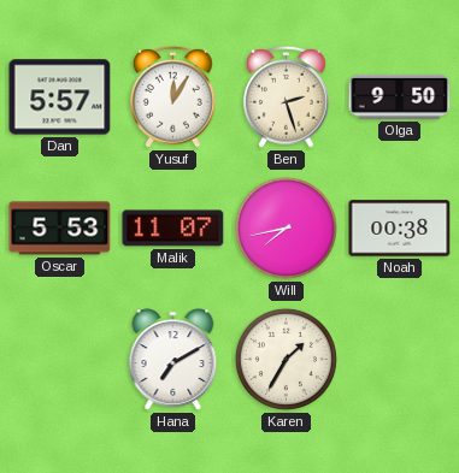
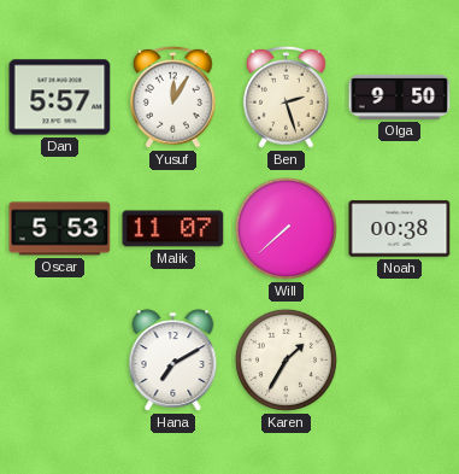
Will: 7:43 -> 7:38 (286, 228)
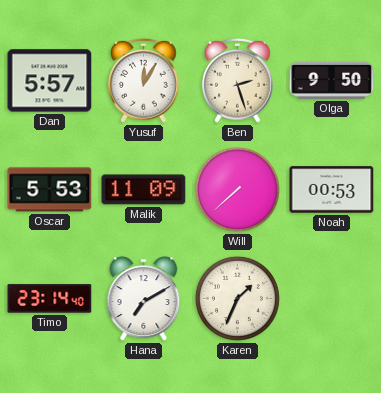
Malik: 11:07 -> 11:09 (144, 190)
Noah: 00:38 -> 00:53 (332, 190)
Timo: none -> 23:14 (50, 299)
Karen: 1:35 -> 1:34 (237, 298)
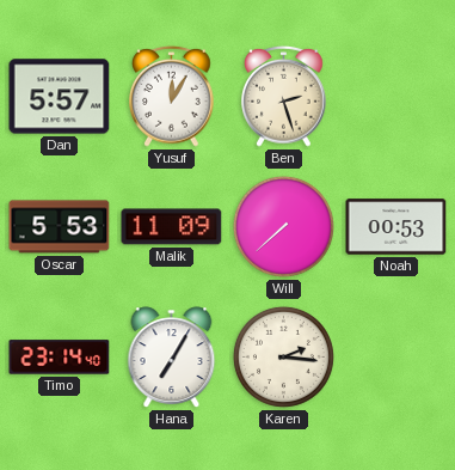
Olga: 9:50 -> none (332, 80)
Hana: 7:10 -> 7:05 (172, 358)
Karen: 1:34 -> 2:16 (283, 356)
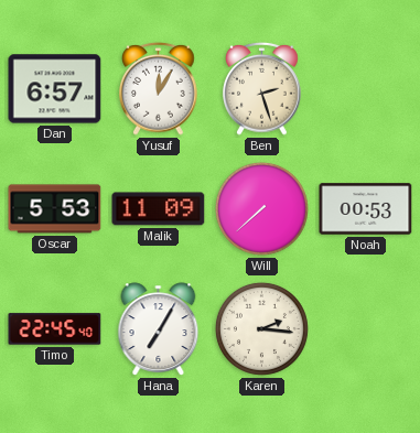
Dan: 5:57 -> 6:57 (55, 89)
Timo: 23:14 -> 22:45 (55, 329)
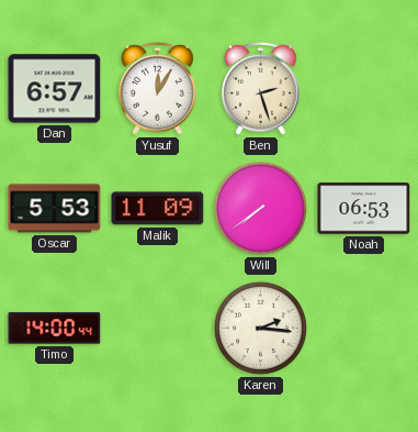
Will: 7:38 -> 7:39 (260, 208)
Noah: 00:53 -> 06:53 (364, 209)
Timo: 22:45 -> 14:00 (55, 329)
Hana: 7:05 -> none (159, 329)
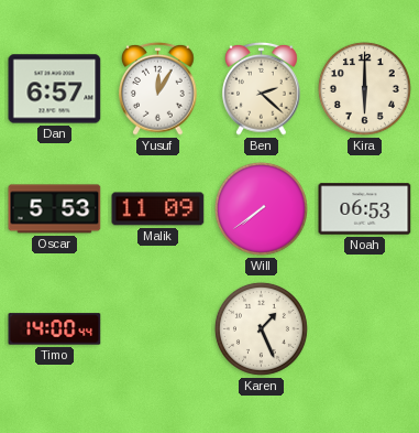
Ben: 2:27 -> 2:22 (262, 88)
Kira: none -> 6:00 (364, 88)
Karen: 2:16 -> 1:26 (261, 328)
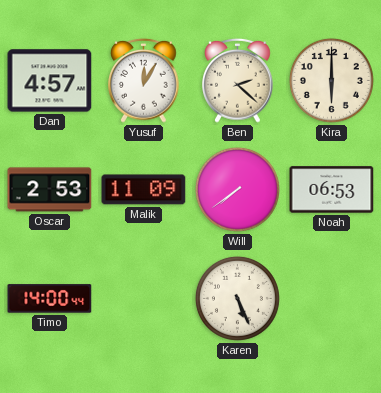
Dan: 6:57 -> 4:57 (50, 81)
Oscar: 5:53 -> 2:53 (50, 190)
Karen: 1:26 -> 5:26 (237, 298)
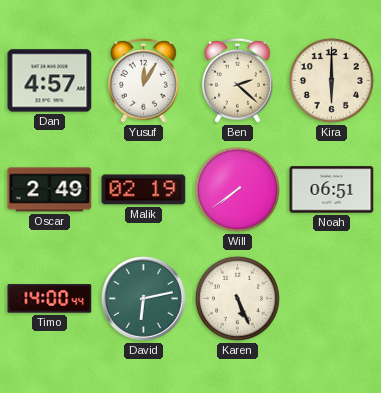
Oscar: 2:53 -> 2:49 (50, 190)
Malik: 11:09 -> 02:19 (144, 190)
Noah: 06:53 -> 06:51 (332, 190)
David: none -> 6:13 (144, 299)
